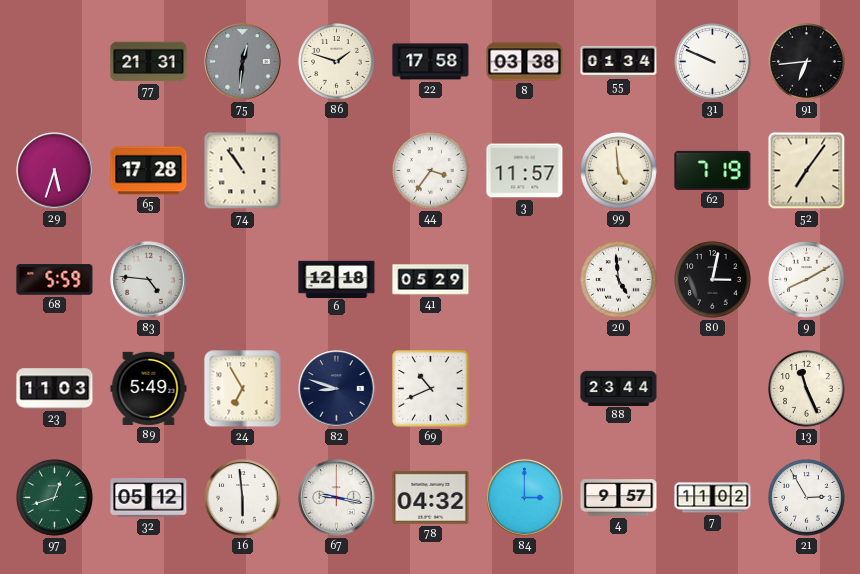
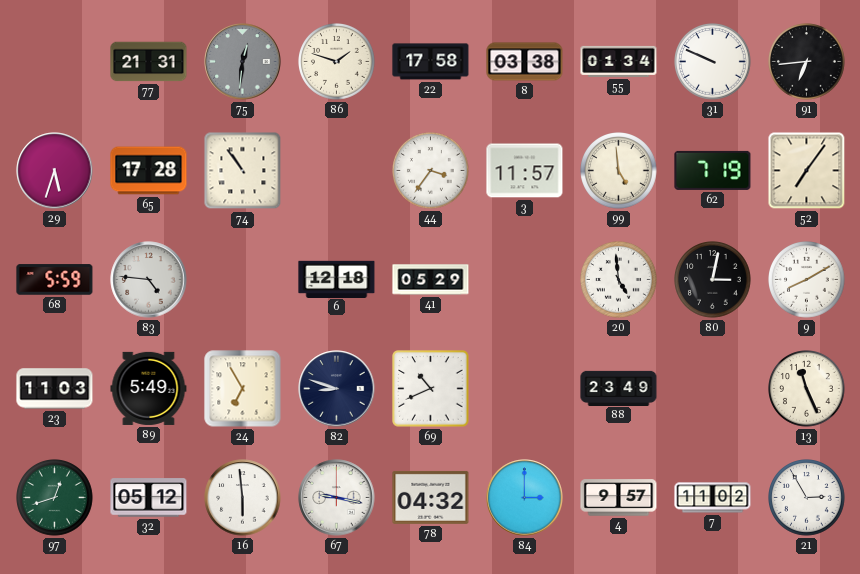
88: 23:44 -> 23:49 (619, 388)
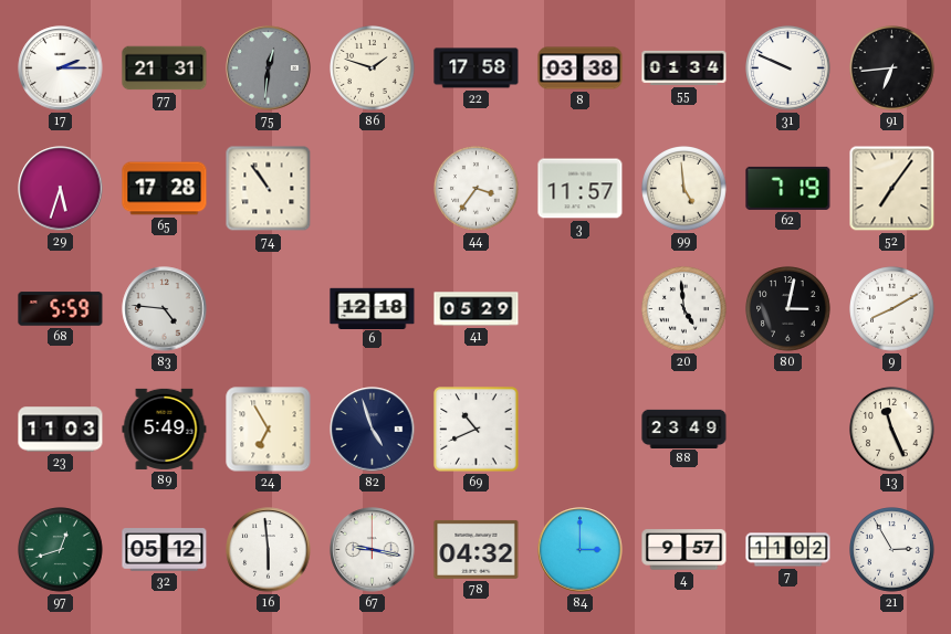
17: none -> 2:15 (61, 68)
82: 8:48 -> 4:57 (373, 430)
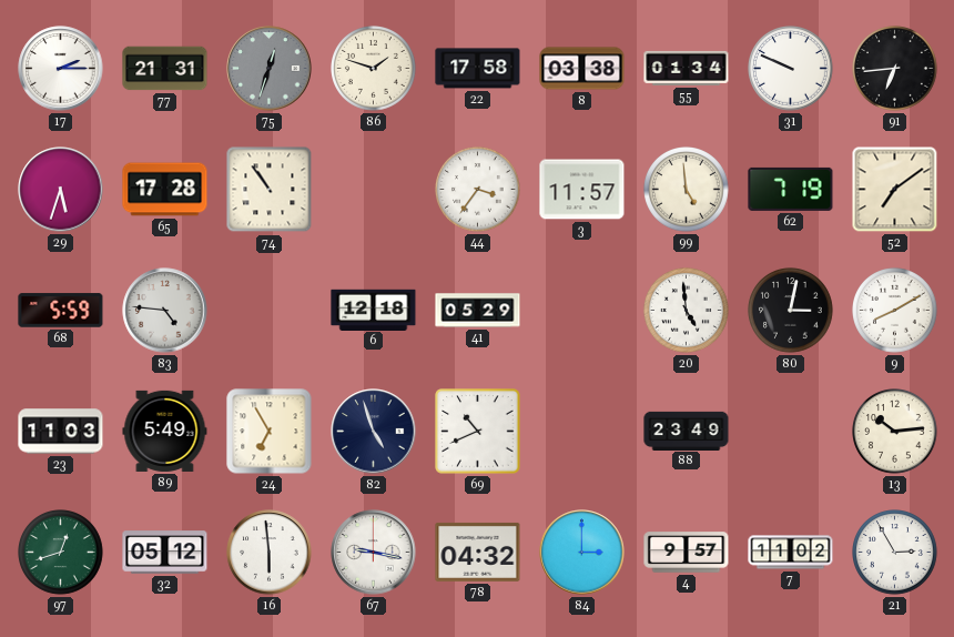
75: 12:31 -> 12:33 (270, 69)
52: 7:06 -> 7:09 (895, 190)
13: 11:26 -> 10:14 (895, 432)
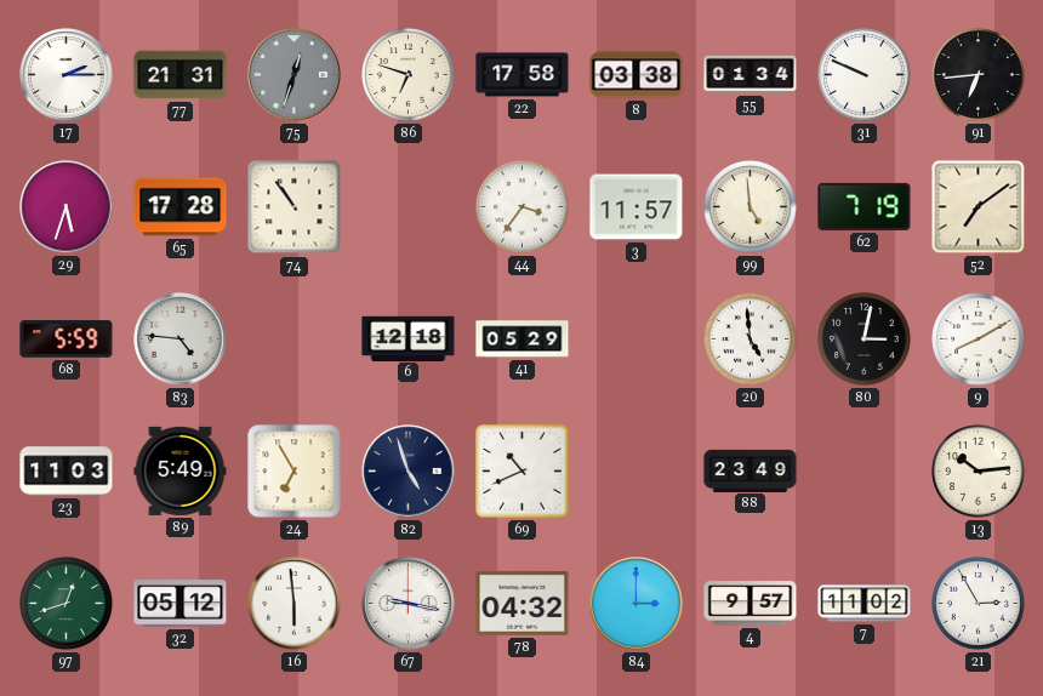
86: 1:48 -> 6:48 (409, 75)
